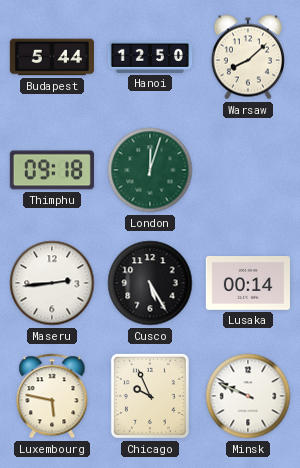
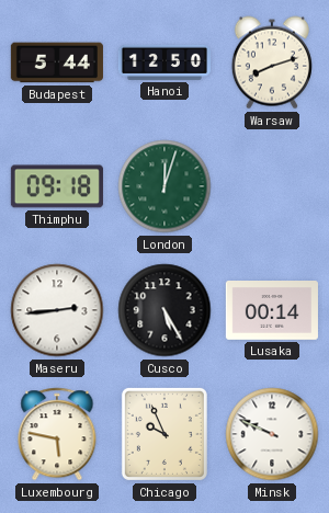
Warsaw: 8:08 -> 8:12 (272, 62)
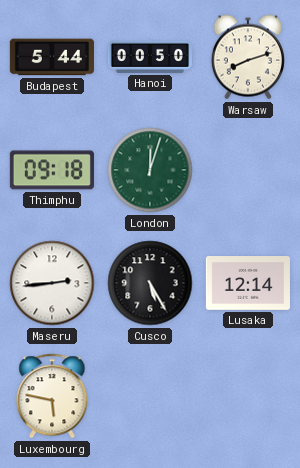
Hanoi: 12:50 -> 00:50 (149, 57)
Lusaka: 00:14 -> 12:14 (248, 284)
Chicago: 9:56 -> none (164, 434)
Minsk: 9:49 -> none (272, 434)
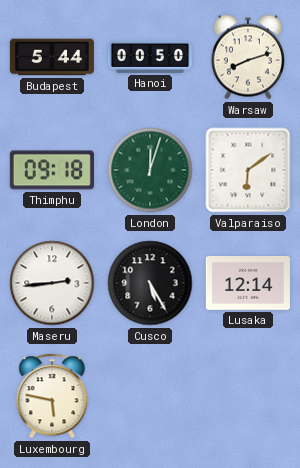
Valparaiso: none -> 6:09 (248, 170)
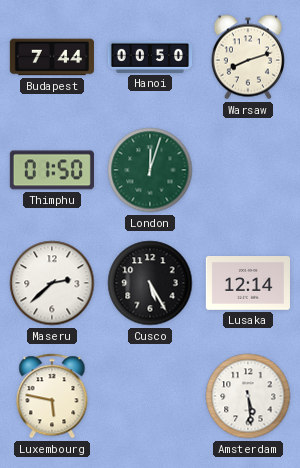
Budapest: 5:44 -> 7:44 (52, 57)
Thimphu: 09:18 -> 01:50 (52, 170)
Valparaiso: 6:09 -> none (248, 170)
Maseru: 2:44 -> 2:38 (52, 283)
Amsterdam: none -> 5:29 (248, 396)
